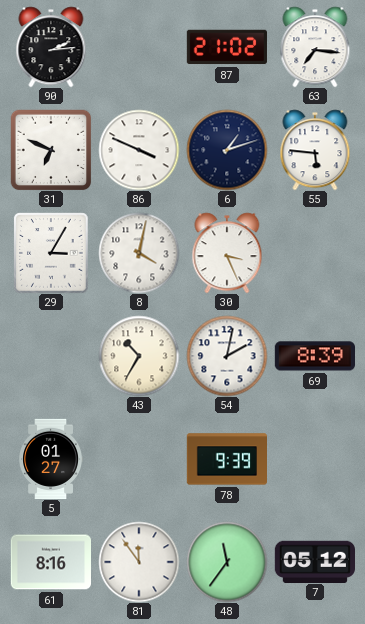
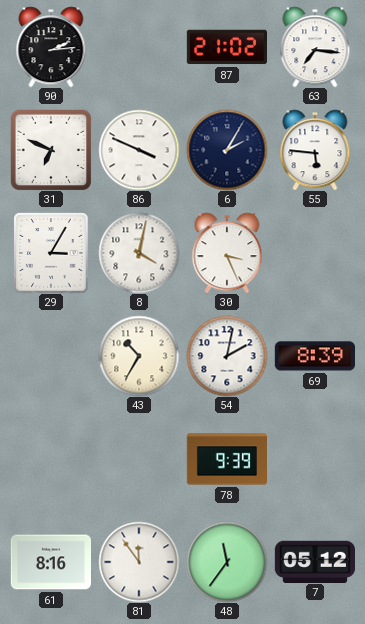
6: 1:12 -> 2:05 (227, 150)
5: 01:27 -> none (50, 458)
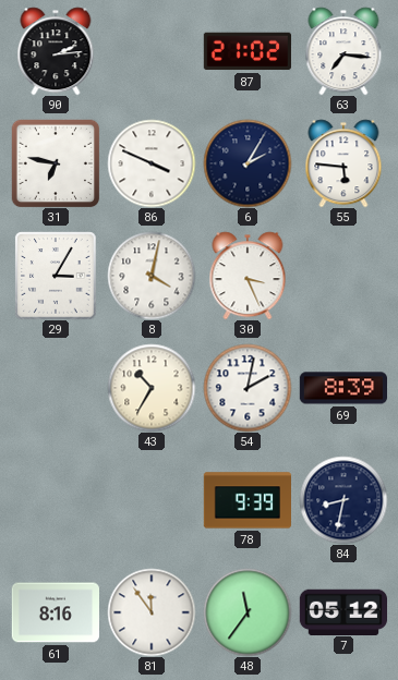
31: 6:49 -> 6:47 (56, 163)
84: none -> 8:32 (343, 500)
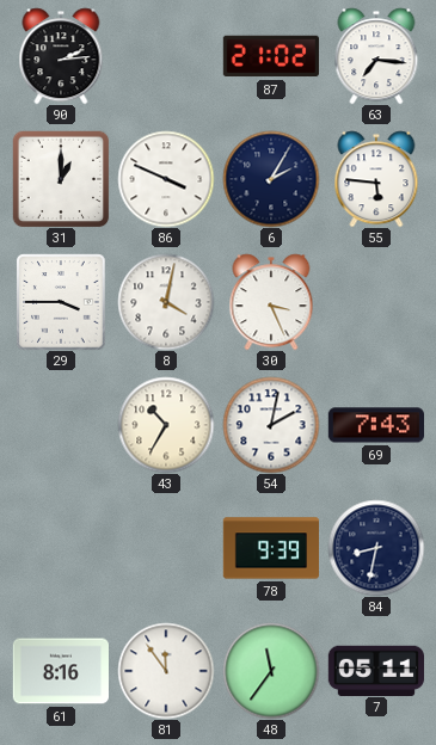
31: 6:47 -> 1:00 (61, 179)
29: 3:05 -> 3:45 (61, 302)
69: 8:39 -> 7:43 (375, 425)
7: 05:12 -> 05:11 (375, 670)
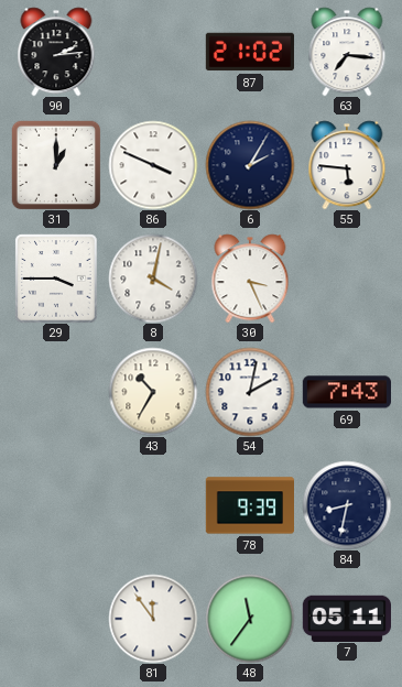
61: 8:16 -> none (60, 671)
